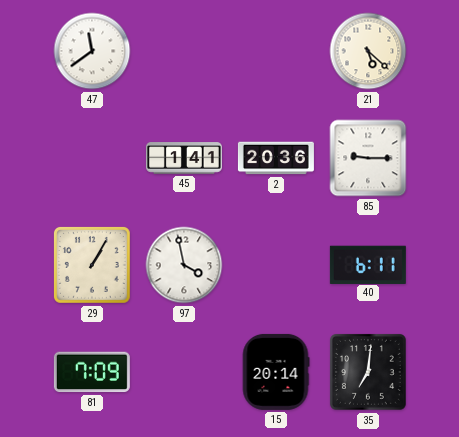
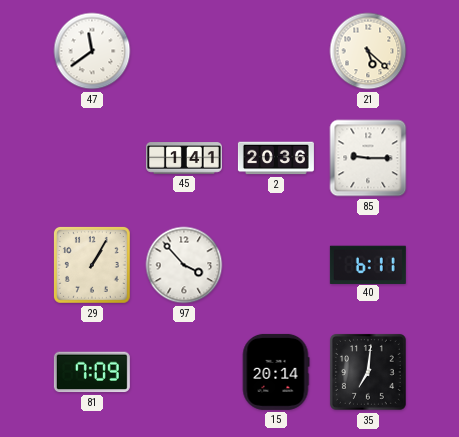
97: 3:58 -> 3:53 (184, 265)
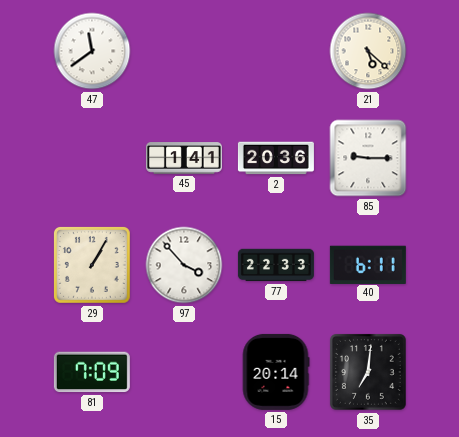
77: none -> 22:33 (276, 265)
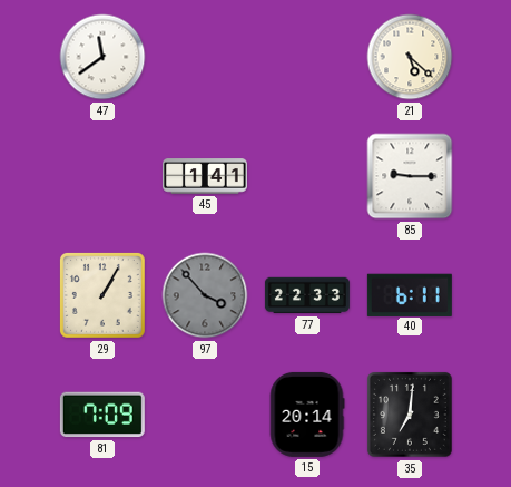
2: 20:36 -> none (276, 158)
97 dial: white -> grey (205, 295)
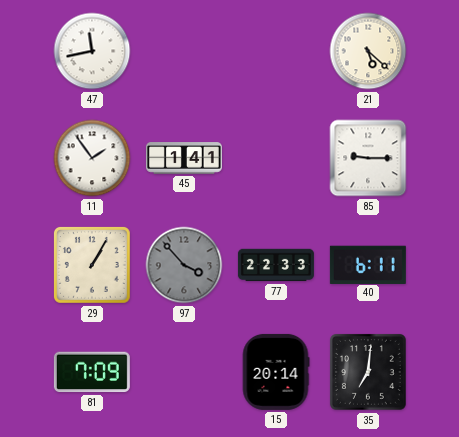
47: 11:39 -> 11:43 (92, 51)
11: none -> 1:54 (92, 158)
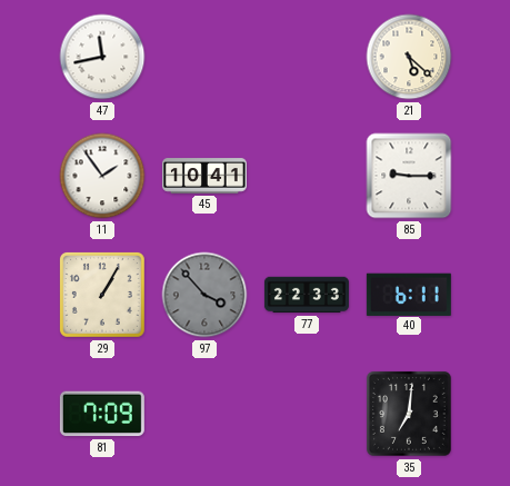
45: 1:41 -> 10:41 (204, 176)
15: 20:14 -> none (276, 372)
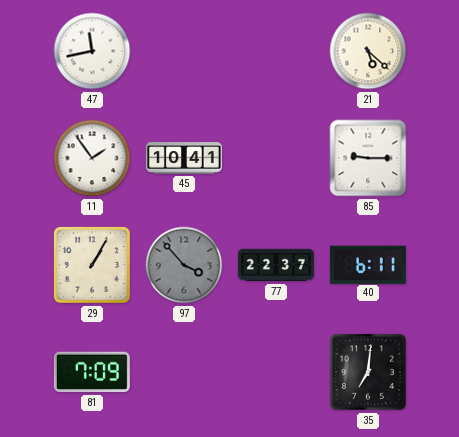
77: 22:33 -> 22:37 (276, 265)
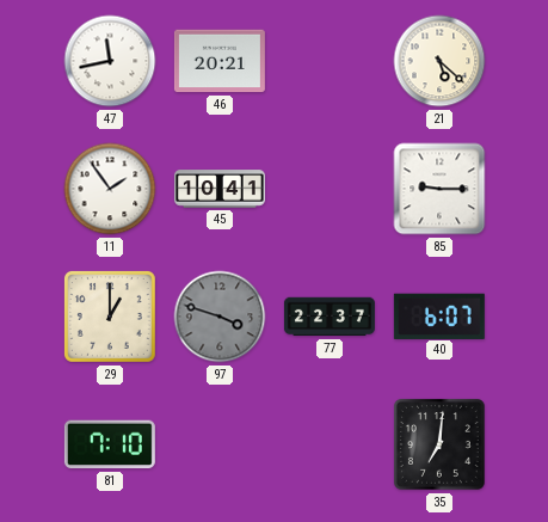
46: none -> 20:21 (220, 61)
29: 1:05 -> 1:00 (110, 317)
97: 3:53 -> 3:48 (220, 317)
40: 6:11 -> 6:07 (439, 315)
81: 7:09 -> 7:10 (110, 444)
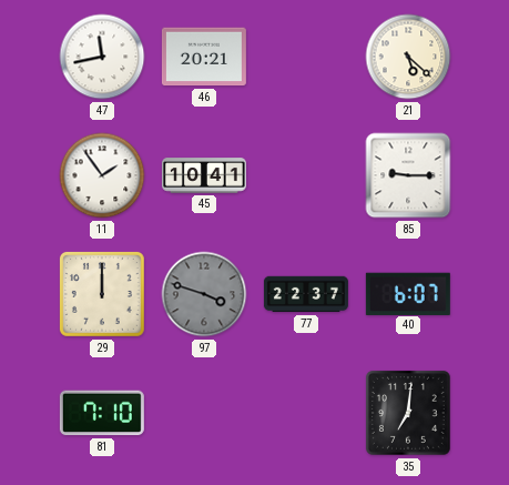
29: 1:00 -> 12:00 (102, 294)
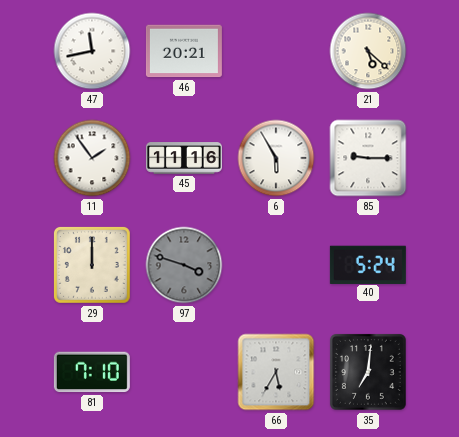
45: 10:41 -> 11:16 (184, 158)
6: none -> 5:55 (276, 158)
77: 22:37 -> none (306, 294)
40: 6:07 -> 5:24 (368, 264)
66: none -> 5:35 (276, 372)
